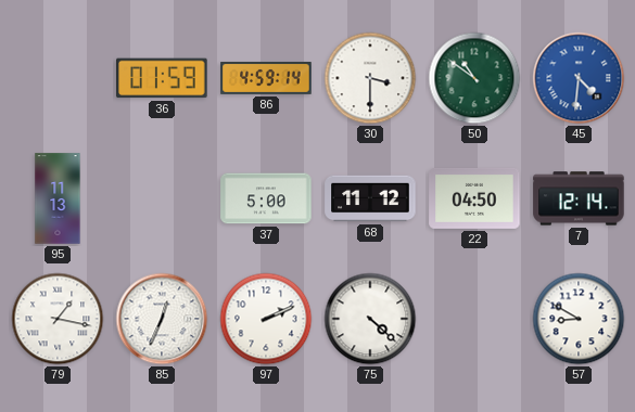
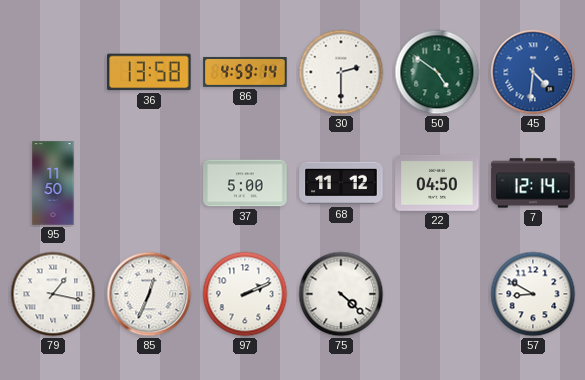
36: 01:59 -> 13:58 (149, 72)
30: 3:30 -> 2:30 (341, 72)
50: 10:51 -> 4:51 (437, 72)
95: 11:13 -> 11:50 (53, 183)
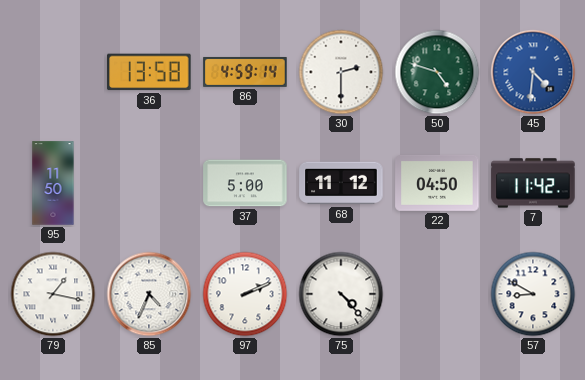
50: 4:51 -> 4:48 (437, 72)
7: 12:14 -> 11:42 (533, 183)
85: 12:34 -> 4:34 (149, 294)
75: 4:22 -> 4:23 (341, 294)
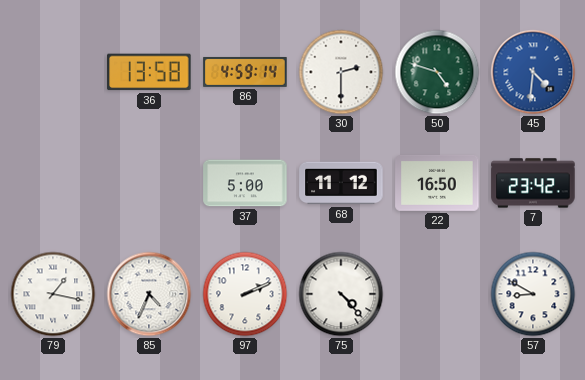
95: 11:50 -> none (53, 183)
22: 04:50 -> 16:50 (437, 183)
7: 11:42 -> 23:42 (533, 183)
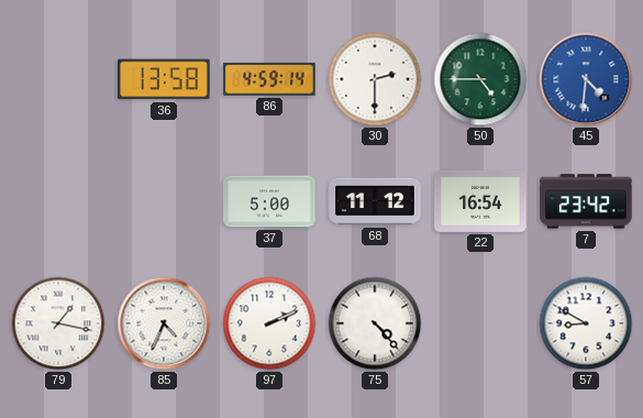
50: 4:48 -> 4:45 (480, 79)
22: 16:50 -> 16:54 (480, 201)
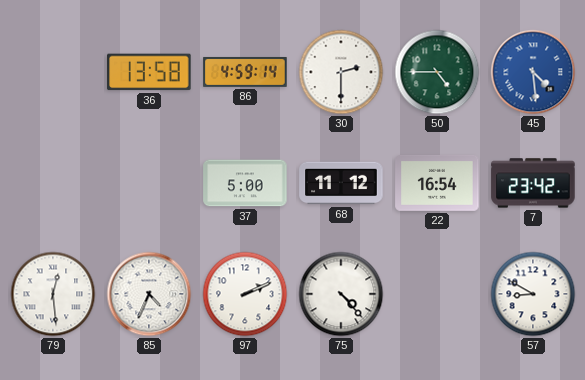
45: 4:31 -> 4:29 (533, 72)
79: 1:17 -> 12:29 (53, 294)
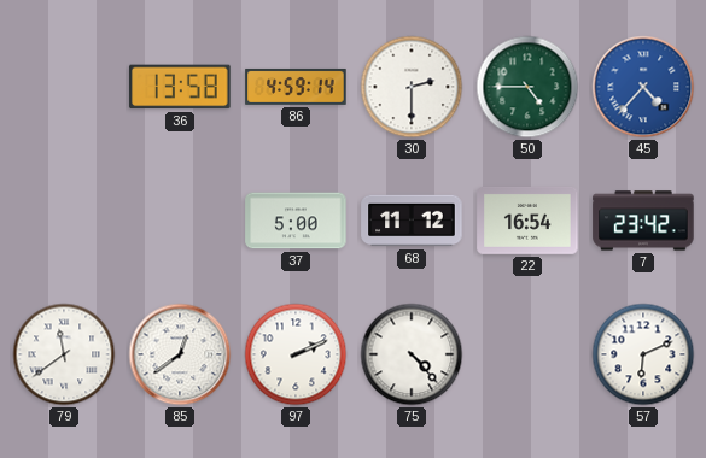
45: 4:29 -> 4:37 (643, 87)
79: 12:29 -> 11:39 (64, 354)
85: 4:34 -> 12:39 (180, 354)
57: 8:50 -> 6:11 (643, 354)
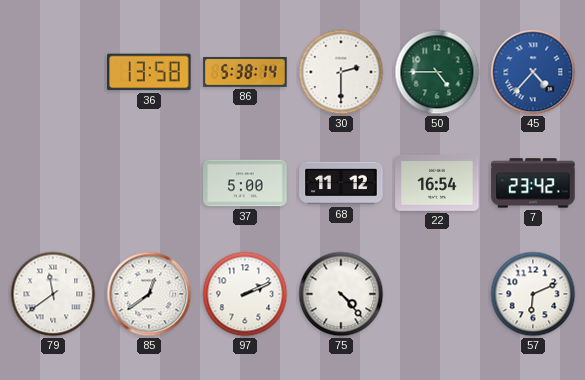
86: 4:59 -> 5:38 (245, 72)
